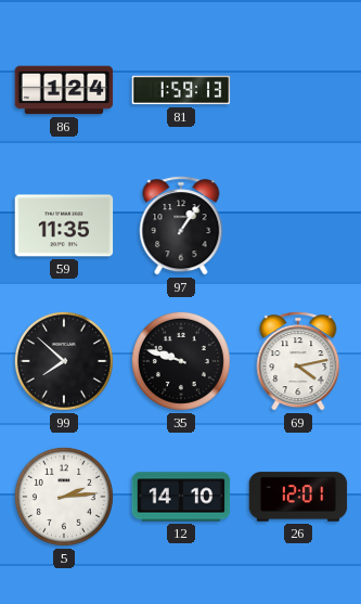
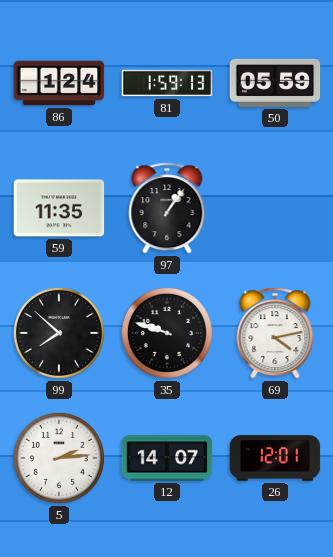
50: none -> 05:59 (275, 83)
12: 14:10 -> 14:07 (167, 458)
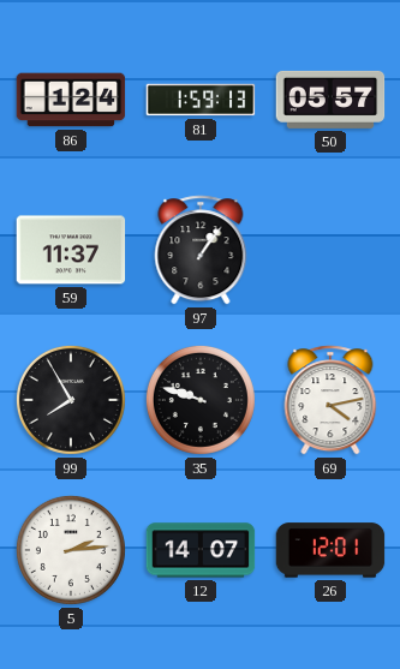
50: 05:59 -> 05:57 (330, 100)
59: 11:35 -> 11:37 (71, 250)
99: 7:52 -> 7:55 (71, 400)
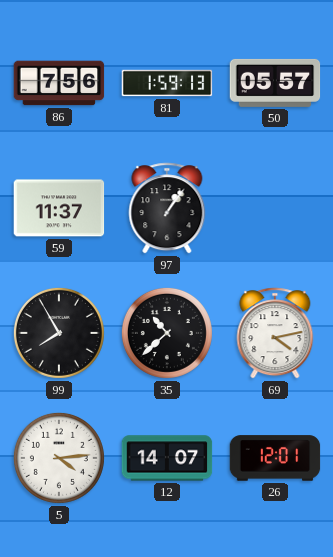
86: 1:24 -> 7:56 (59, 83)
35: 9:48 -> 10:38 (167, 333)
5: 2:14 -> 4:14 (59, 458)
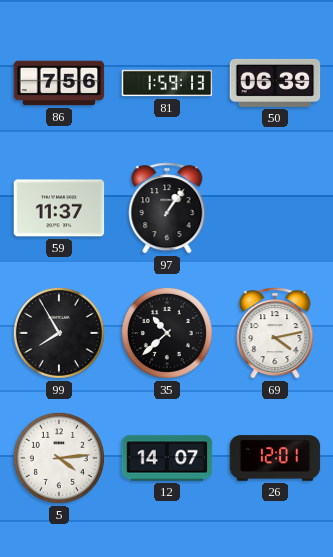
50: 05:57 -> 06:39 (275, 83)
